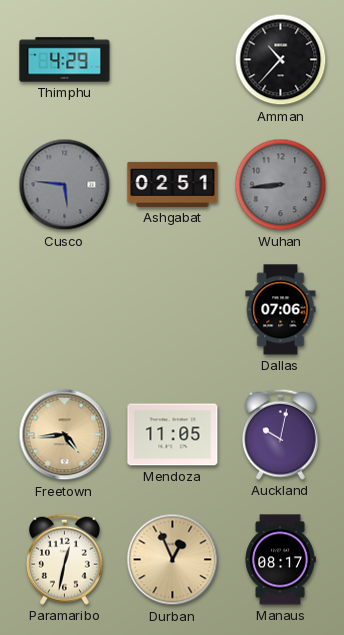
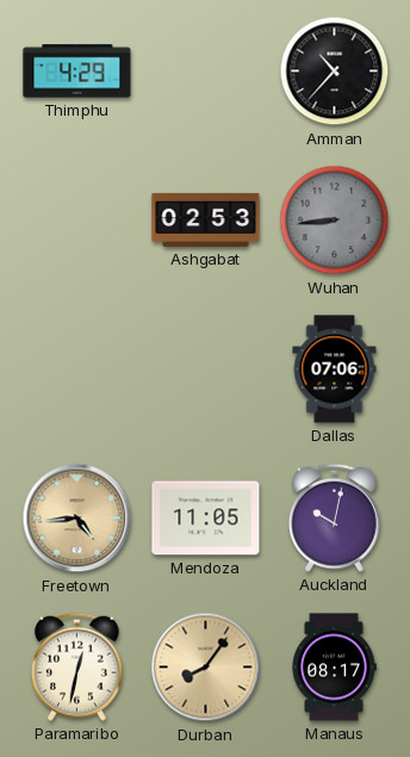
Cusco: 5:46 -> none (65, 185)
Ashgabat: 02:51 -> 02:53 (206, 219)
Durban: 12:56 -> 8:06 (206, 668)
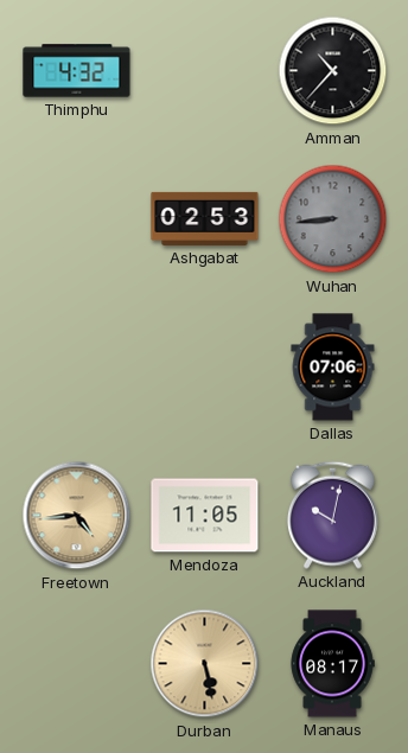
Thimphu: 4:29 -> 4:32 (77, 71)
Paramaribo: 12:32 -> none (76, 666)
Durban: 8:06 -> 5:28 (205, 664)
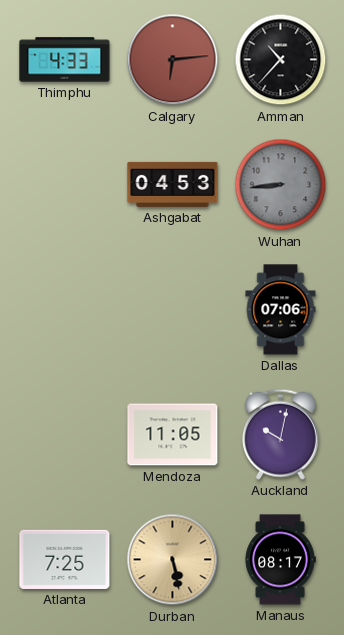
Thimphu: 4:32 -> 4:33 (65, 60)
Calgary: none -> 6:14 (173, 60)
Ashgabat: 02:53 -> 04:53 (173, 184)
Freetown: 4:44 -> none (77, 516)
Atlanta: none -> 7:25 (65, 559)
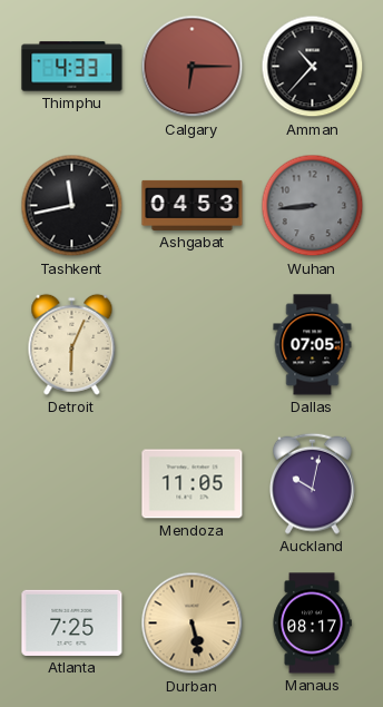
Calgary: 6:14 -> 6:15 (193, 67)
Tashkent: none -> 11:43 (72, 206)
Detroit: none -> 6:04 (72, 344)
Dallas: 07:06 -> 07:05 (313, 345)
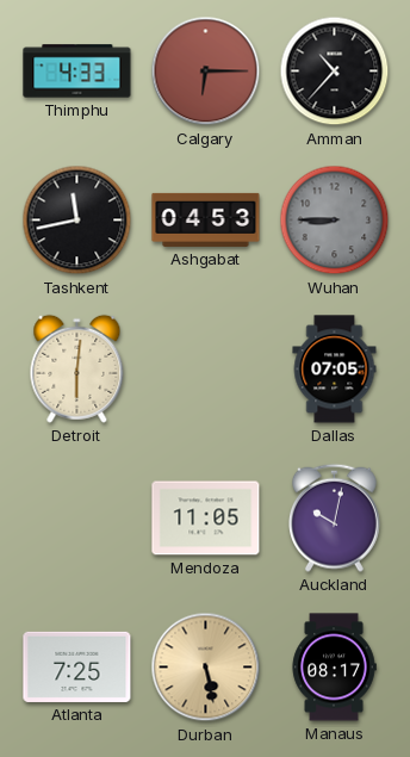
Wuhan: 8:44 -> 8:45 (335, 221)
Detroit: 6:04 -> 6:01 (77, 368)
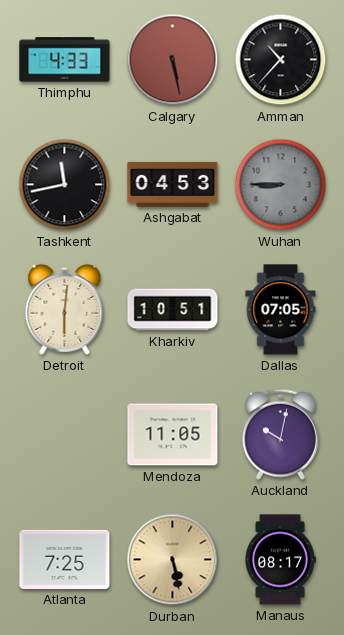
Calgary: 6:15 -> 5:28 (173, 60)
Kharkiv: none -> 10:51 (173, 310)
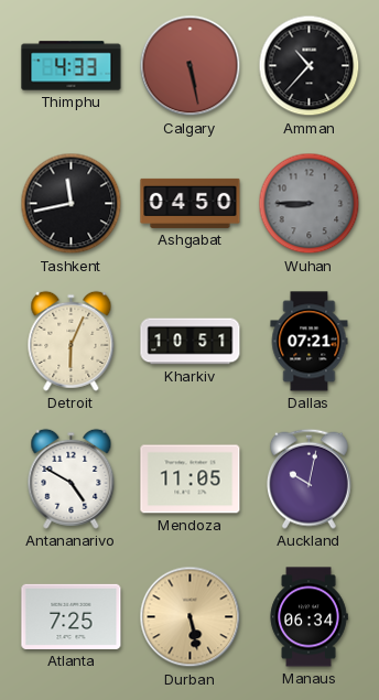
Ashgabat: 04:53 -> 04:50 (191, 203)
Detroit: 6:01 -> 6:04 (72, 341)
Dallas: 07:05 -> 07:21 (310, 342)
Antananarivo: none -> 4:50 (72, 478)
Manaus: 08:17 -> 06:34 (308, 617)
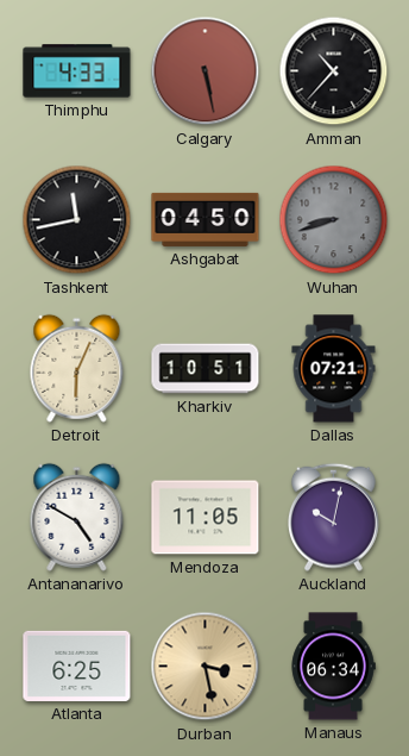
Wuhan: 8:45 -> 8:42 (334, 220)
Atlanta: 7:25 -> 6:25 (77, 666)
Durban: 5:28 -> 3:28 (206, 667)
